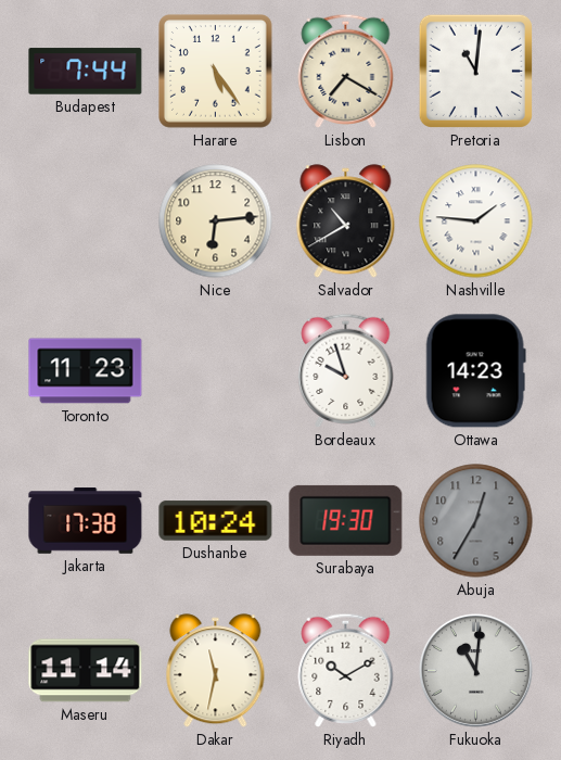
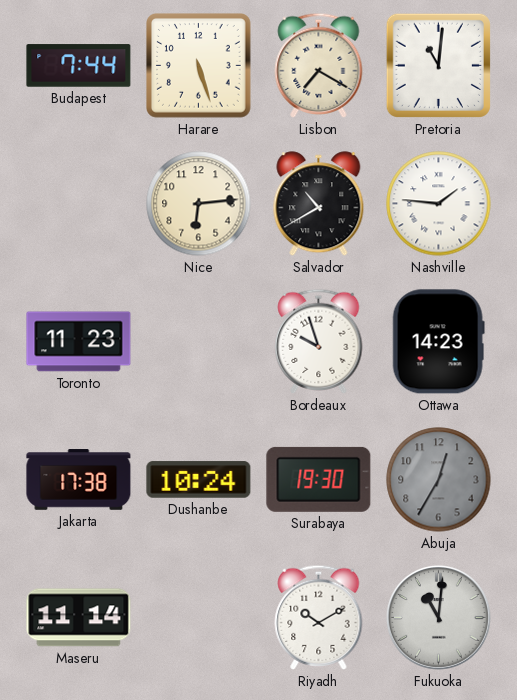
Harare: 5:24 -> 5:27 (199, 66)
Dakar: 11:32 -> none (216, 671)
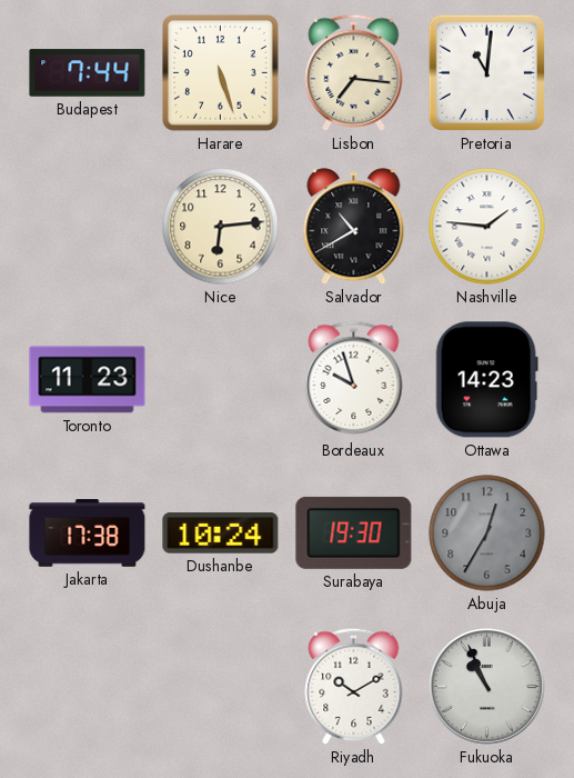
Lisbon: 7:20 -> 7:16 (354, 72)
Maseru: 11:14 -> none (79, 618)
Fukuoka: 11:01 -> 10:56 (486, 686)
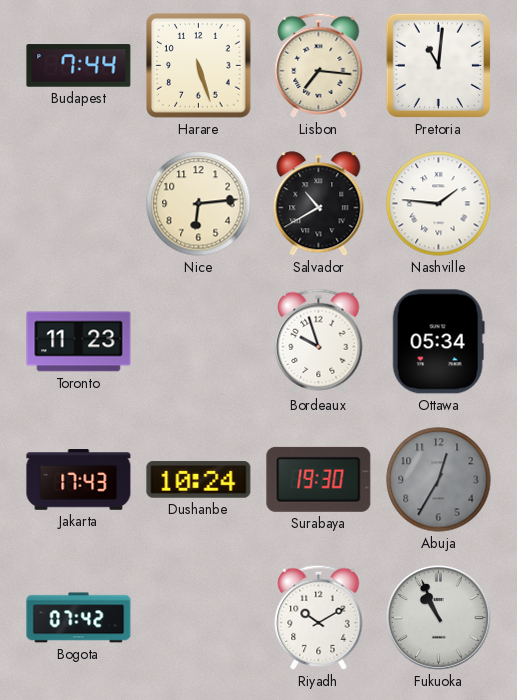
Ottawa: 14:23 -> 05:34 (438, 342)
Jakarta: 17:38 -> 17:43 (79, 480)
Bogota: none -> 07:42 (79, 618)
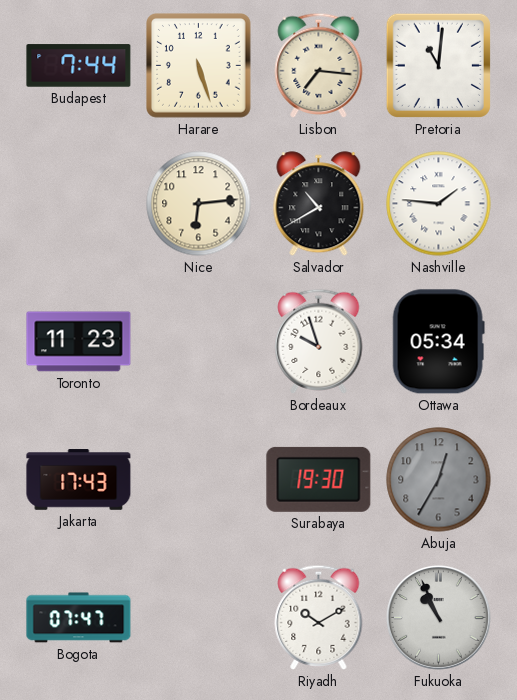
Dushanbe: 10:24 -> none (199, 480)
Bogota: 07:42 -> 07:47 (79, 618)
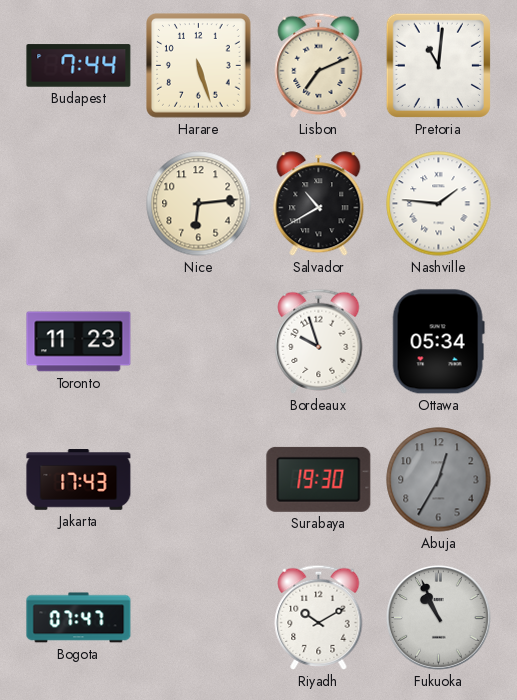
Lisbon: 7:16 -> 7:11 (319, 65)
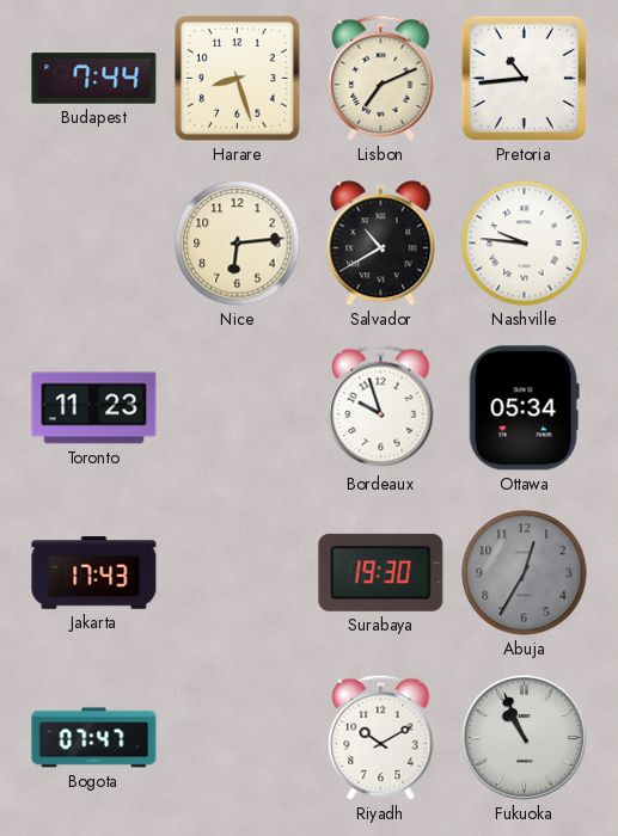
Harare: 5:27 -> 8:27 (238, 79)
Pretoria: 11:01 -> 10:44 (524, 78)
Nashville: 1:46 -> 9:46 (525, 244)
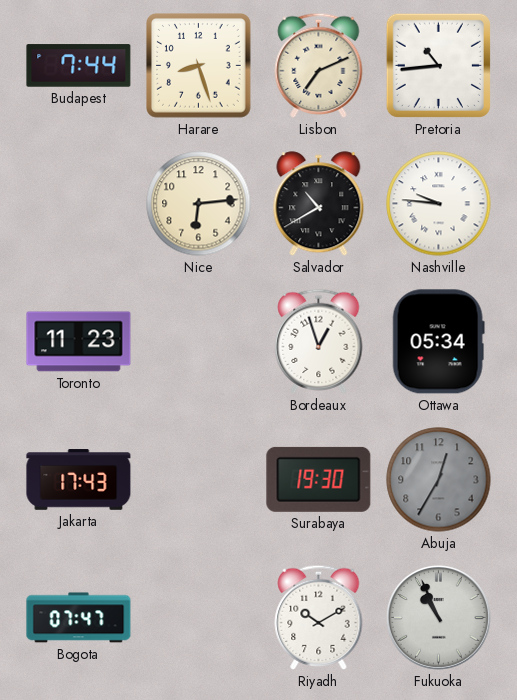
Bordeaux: 9:57 -> 12:57 (319, 341)
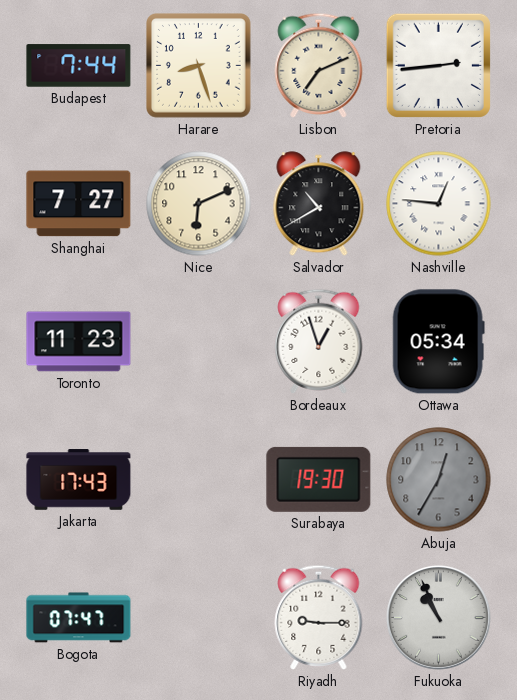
Pretoria: 10:44 -> 2:44 (438, 65)
Shanghai: none -> 7:27 (79, 204)
Nice: 6:14 -> 6:11 (199, 204)
Nashville: 9:46 -> 12:46 (439, 204)
Riyadh: 10:10 -> 9:15 (319, 617)
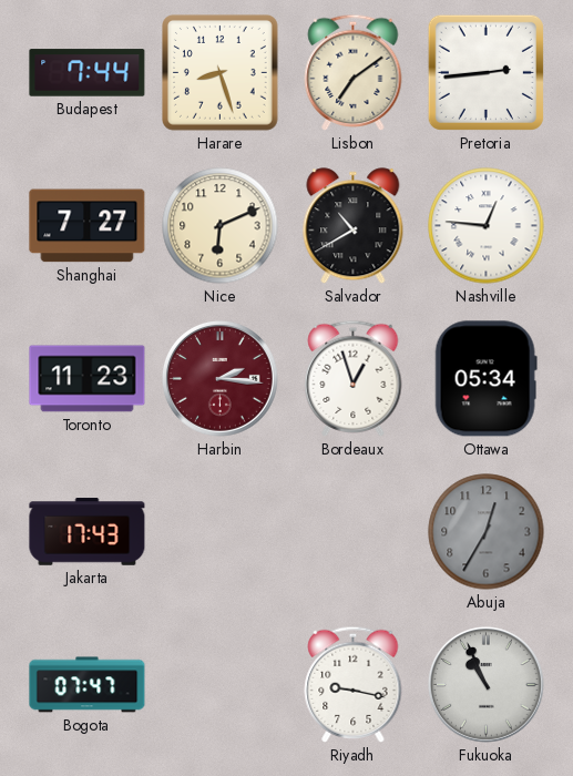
Lisbon: 7:11 -> 7:09 (354, 72)
Harbin: none -> 2:16 (219, 378)
Surabaya: 19:30 -> none (319, 479)
Riyadh: 9:15 -> 9:17 (354, 684)
